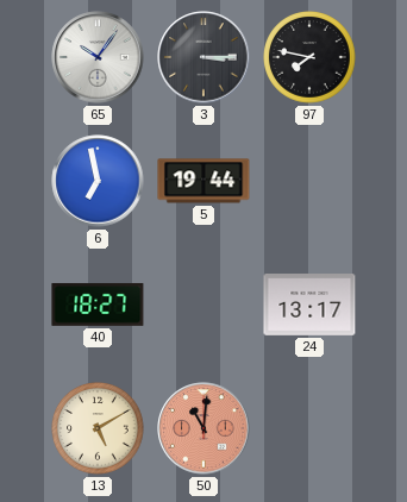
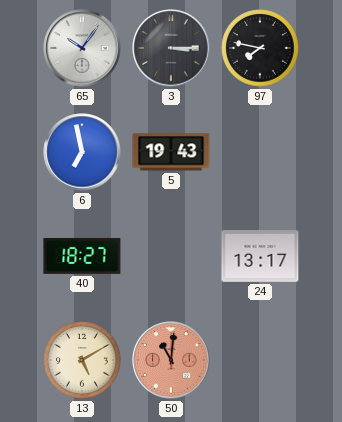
5: 19:44 -> 19:43 (171, 152)
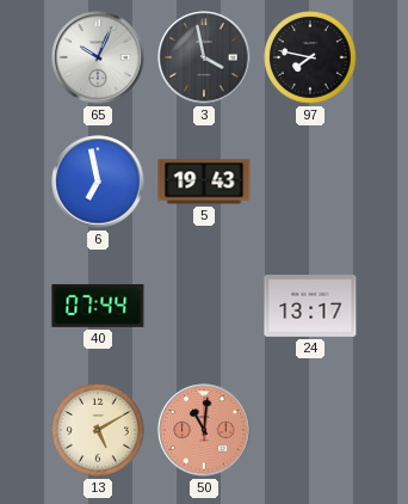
65: 10:06 -> 10:04 (98, 57)
3: 3:15 -> 3:58 (204, 57)
40: 18:27 -> 07:44 (98, 306)
